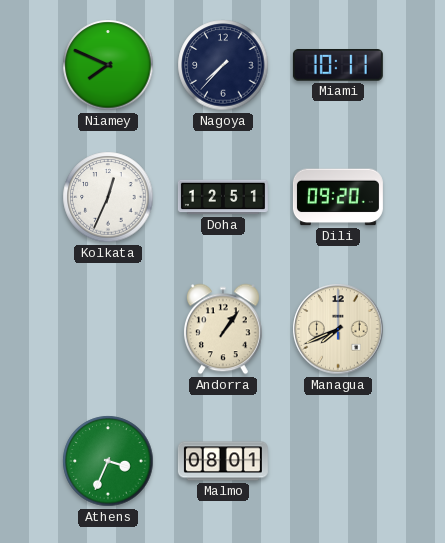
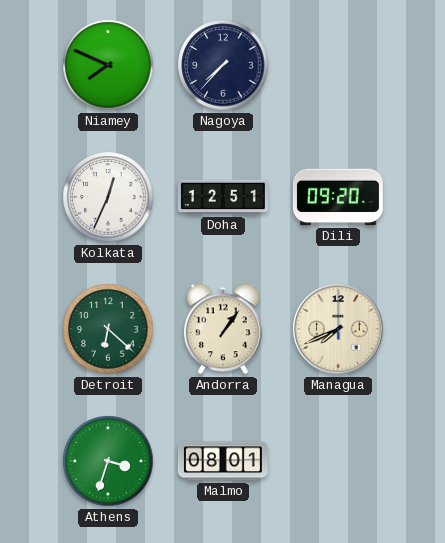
Miami: 10:11 -> none (338, 65)
Detroit: none -> 6:22 (108, 329)
Athens: 3:34 -> 3:33 (108, 461)
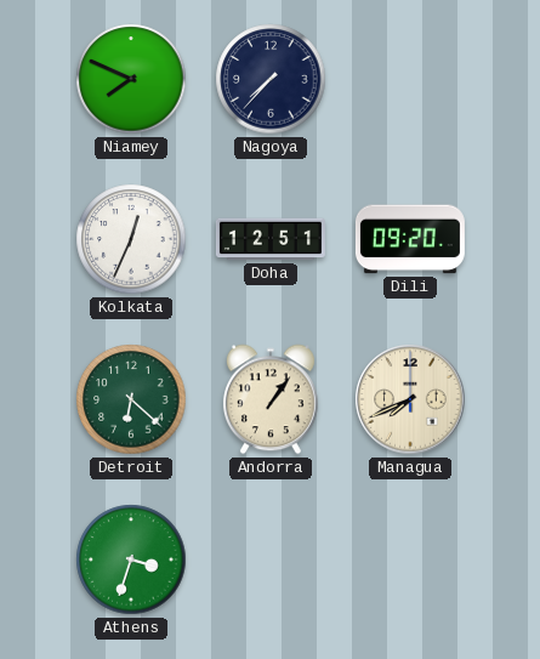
Malmo: 08:01 -> none (223, 461)
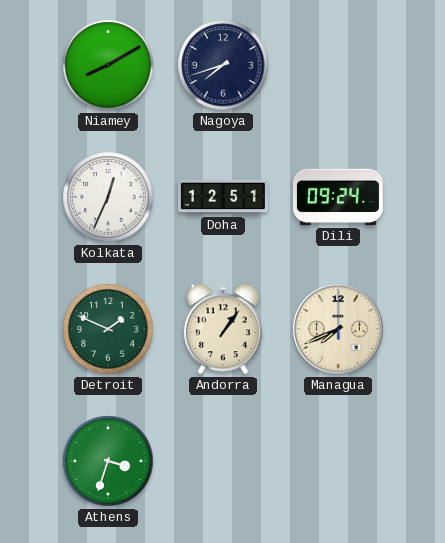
Niamey: 7:49 -> 8:10 (108, 65)
Nagoya: 7:37 -> 7:42 (223, 65)
Dili: 09:20 -> 09:24 (338, 197)
Detroit: 6:22 -> 1:49 (108, 329)
